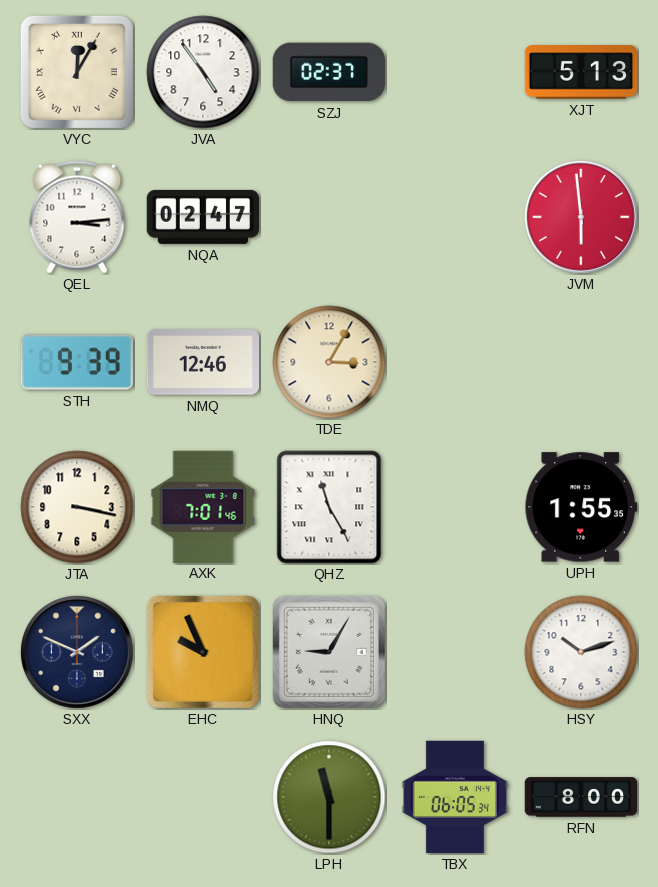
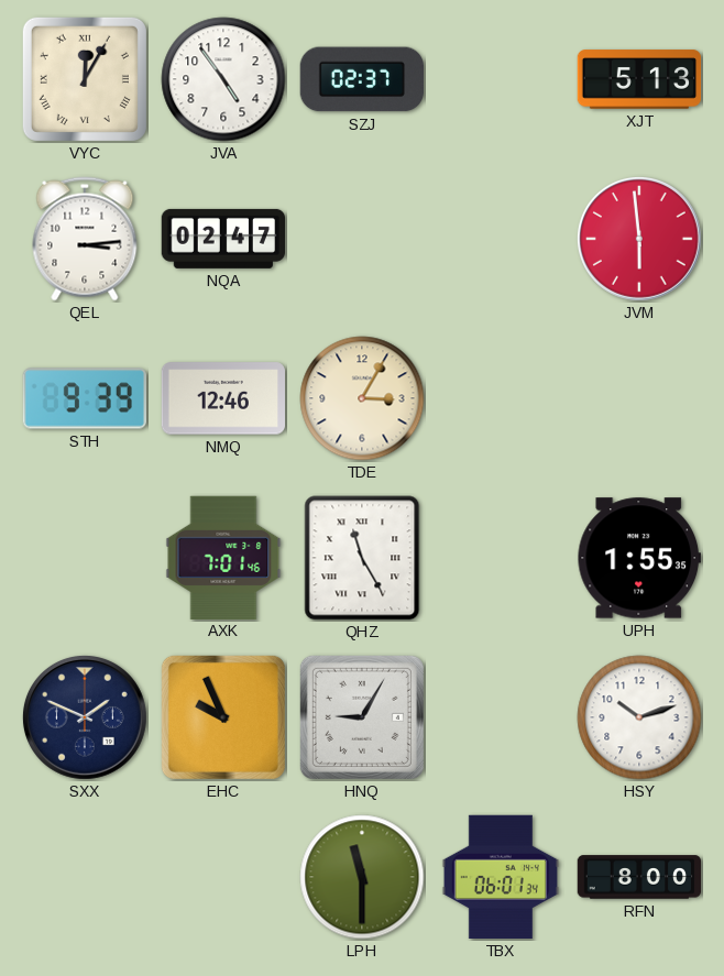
JTA: 3:17 -> none (77, 507)
TBX: 06:05 -> 06:01 (501, 877)
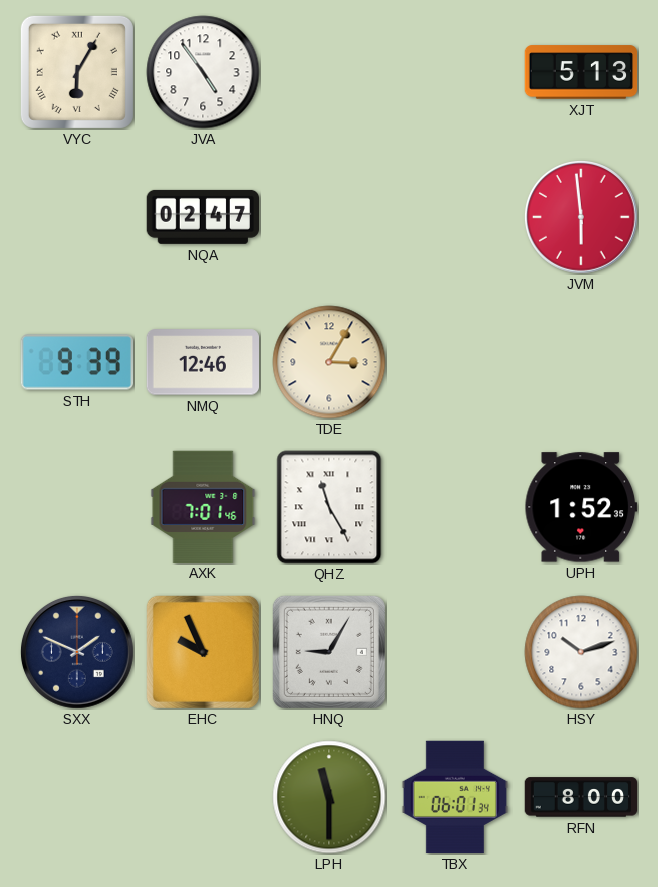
VYC: 12:05 -> 6:05 (77, 72)
SZJ: 02:37 -> none (361, 79)
QEL: 3:14 -> none (85, 239)
UPH: 1:55 -> 1:52 (580, 507)
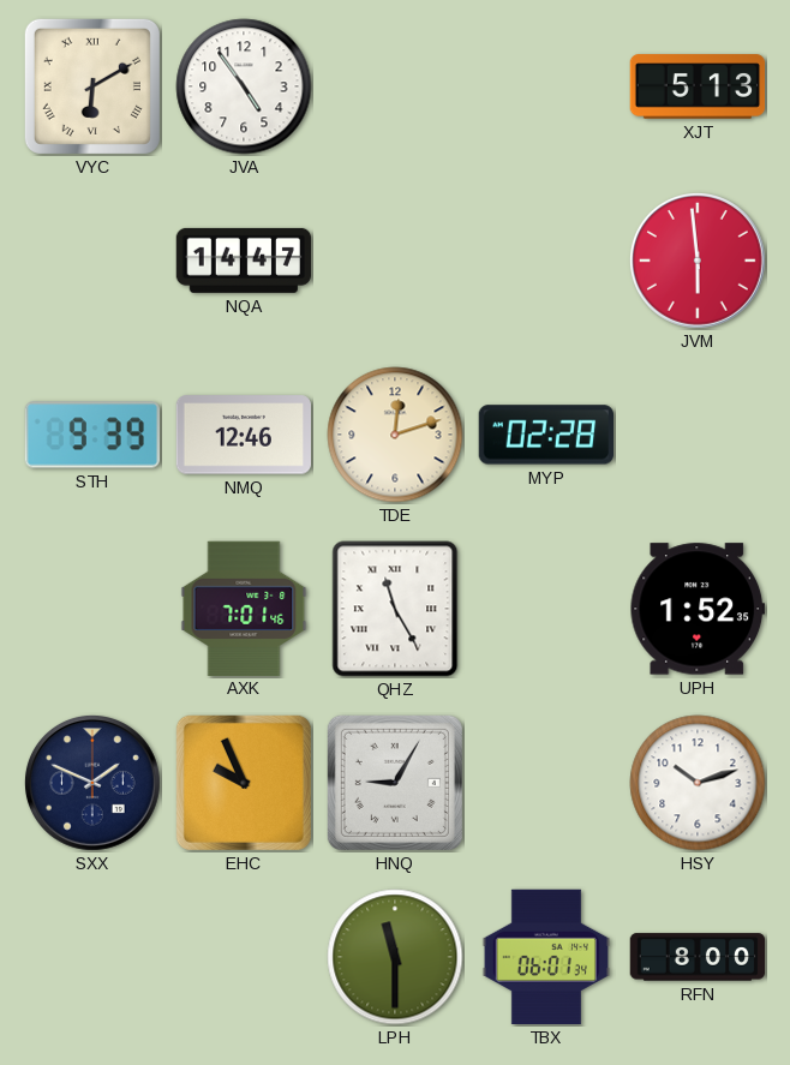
VYC: 6:05 -> 6:10 (92, 86)
NQA: 02:47 -> 14:47 (243, 261)
TDE: 3:05 -> 12:12 (395, 435)
MYP: none -> 02:28 (545, 435)
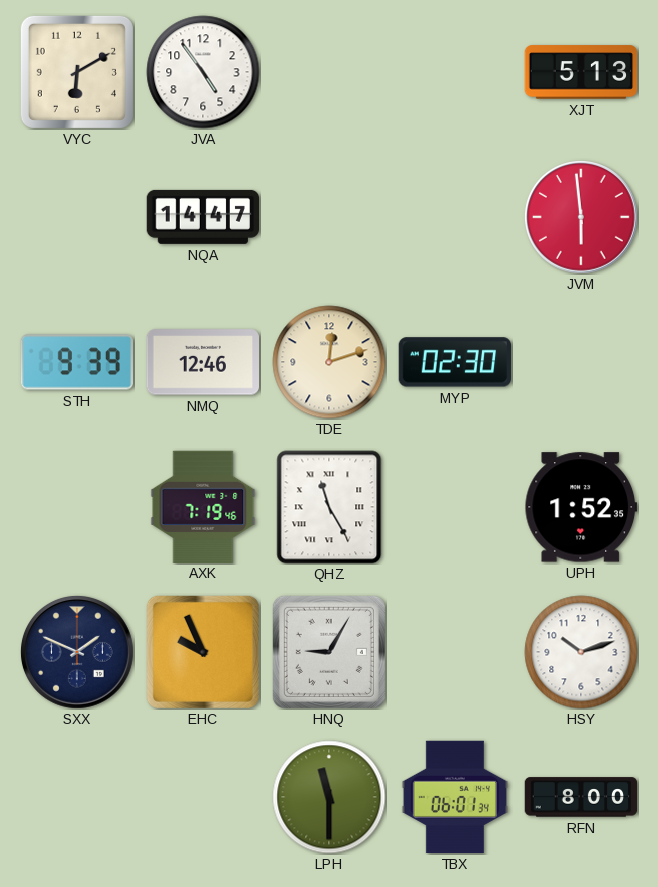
VYC numerals: Roman -> Arabic (77, 72)
MYP: 02:28 -> 02:30 (454, 362)
AXK: 7:01 -> 7:19 (203, 506)
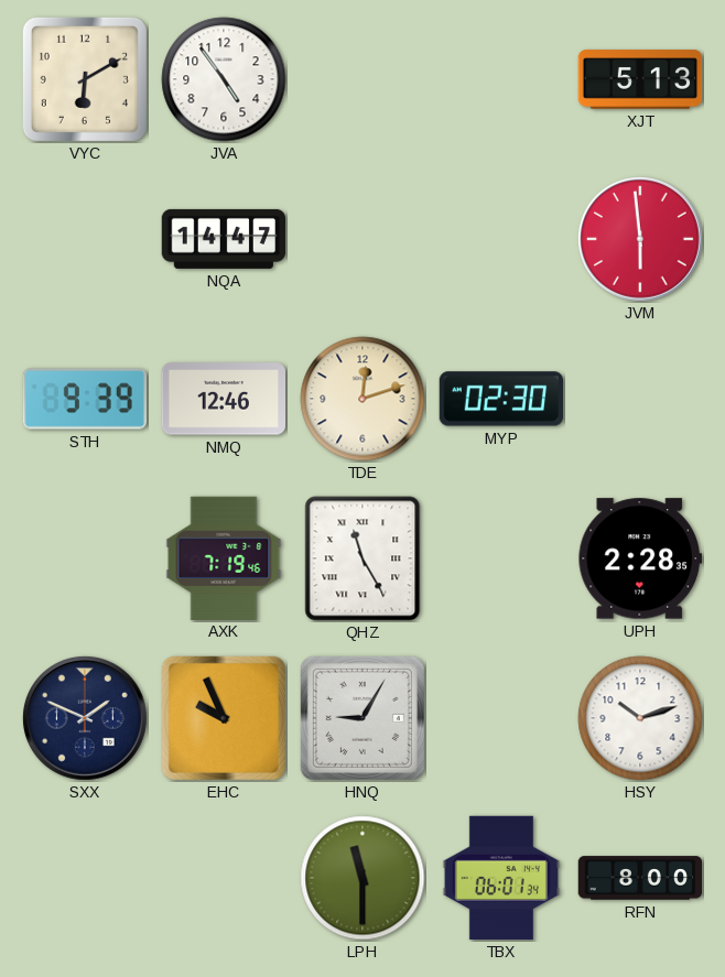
UPH: 1:52 -> 2:28 (639, 558)
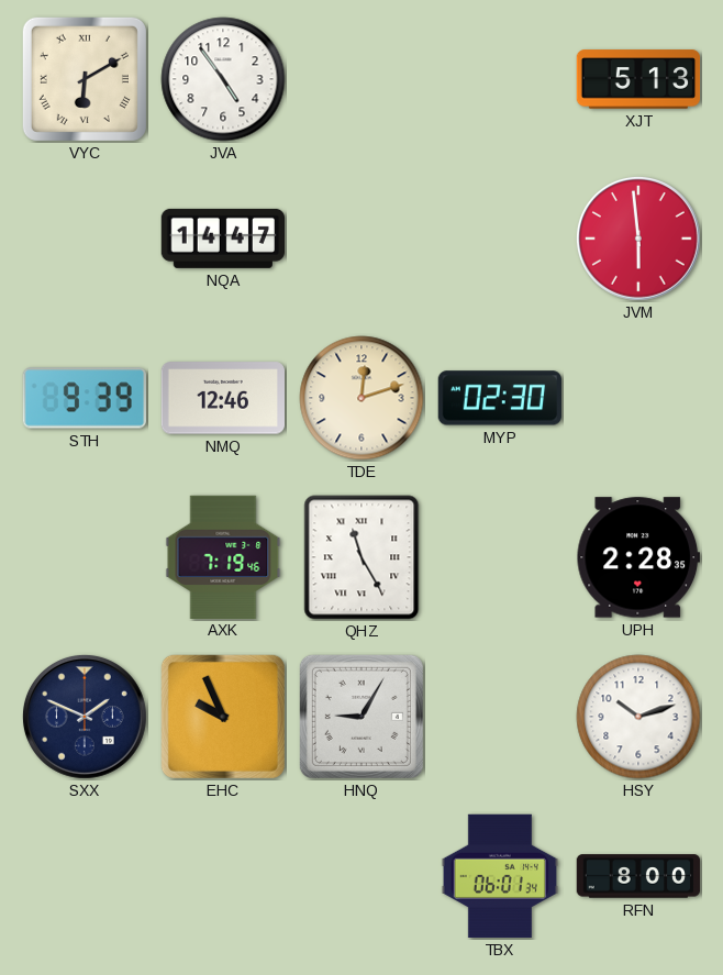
VYC numerals: Arabic -> Roman (85, 79)
LPH: 11:30 -> none (362, 878)
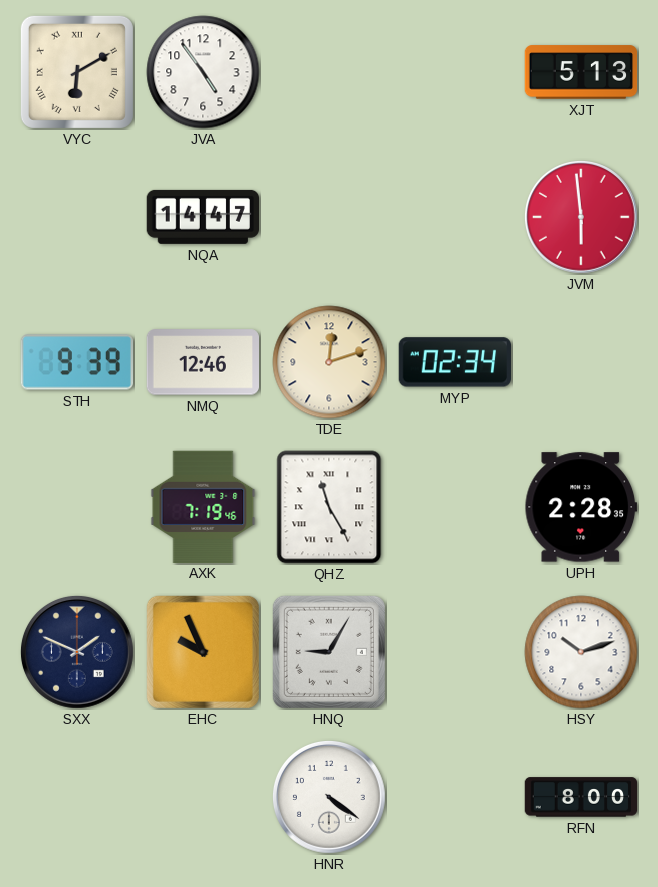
MYP: 02:30 -> 02:34 (454, 362)
HNR: none -> 4:21 (329, 797)
TBX: 06:01 -> none (500, 876)
